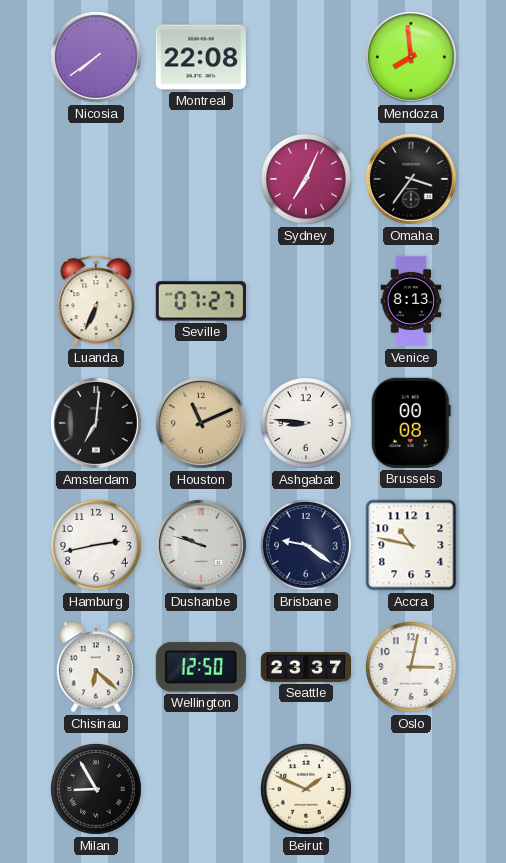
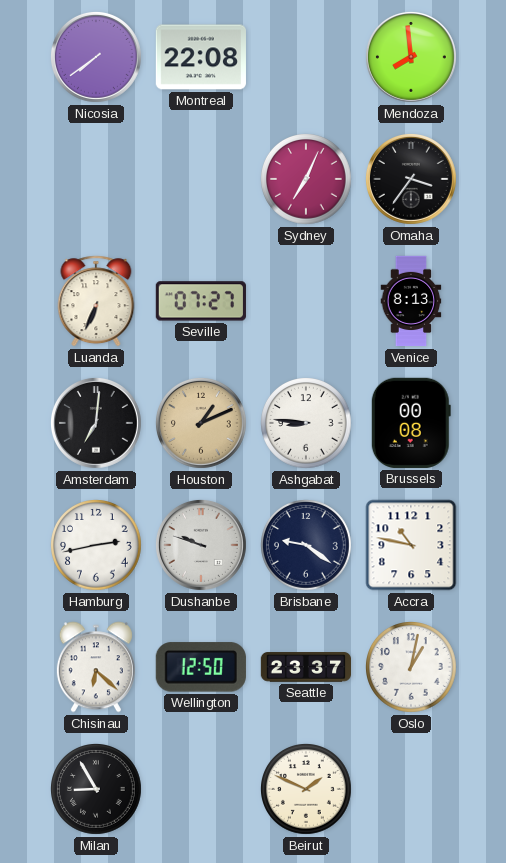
Houston: 11:11 -> 1:11 (201, 423)
Oslo: 3:02 -> 1:02 (412, 668)
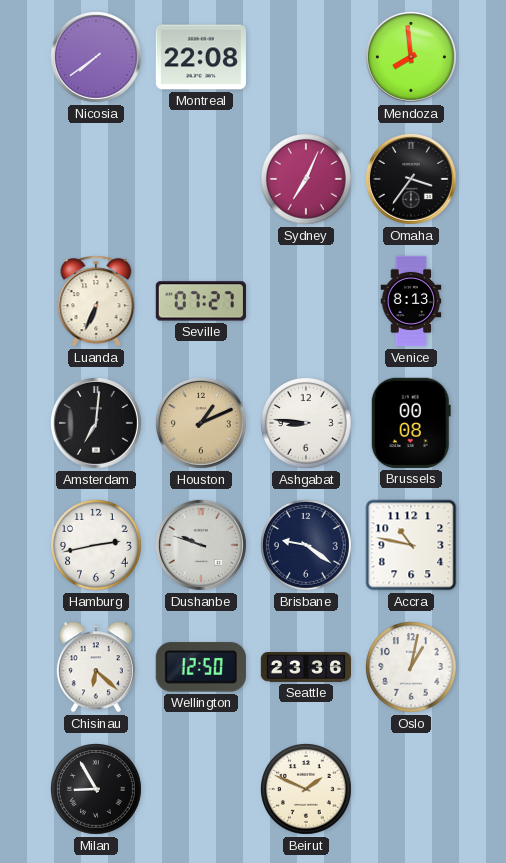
Seattle: 23:37 -> 23:36 (305, 667)
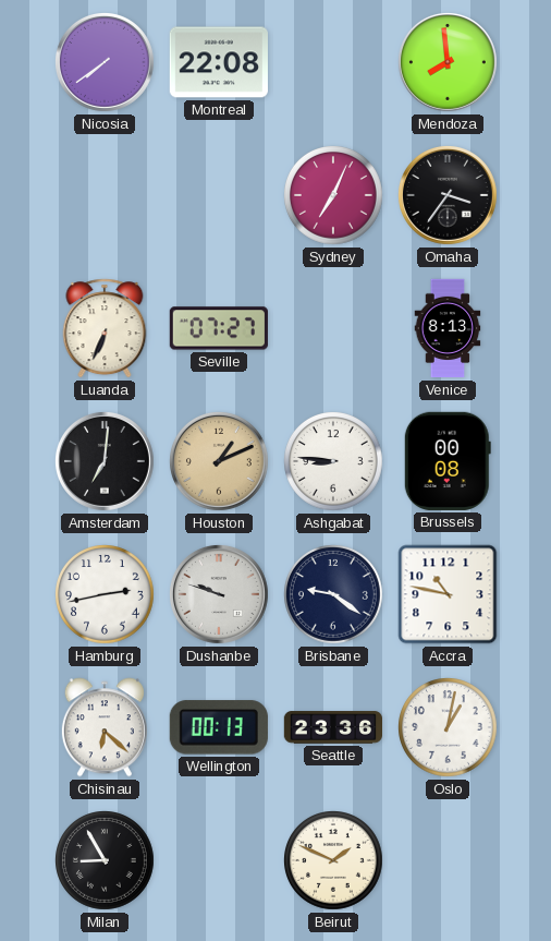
Wellington: 12:50 -> 00:13 (219, 727)
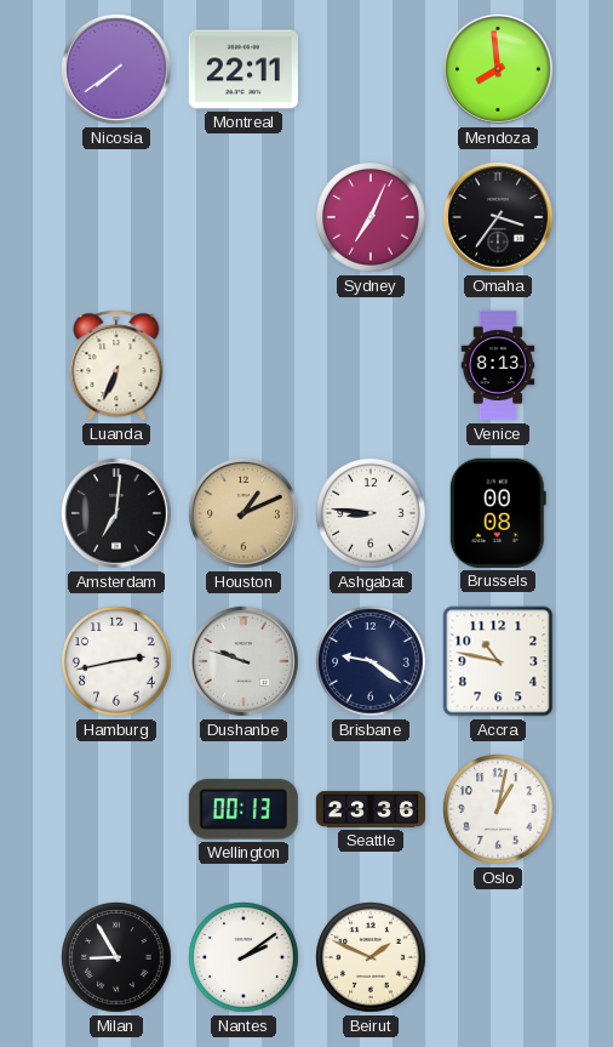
Montreal: 22:08 -> 22:11 (242, 69)
Seville: 07:27 -> none (219, 328)
Chisinau: 6:22 -> none (105, 727)
Nantes: none -> 2:09 (245, 958)
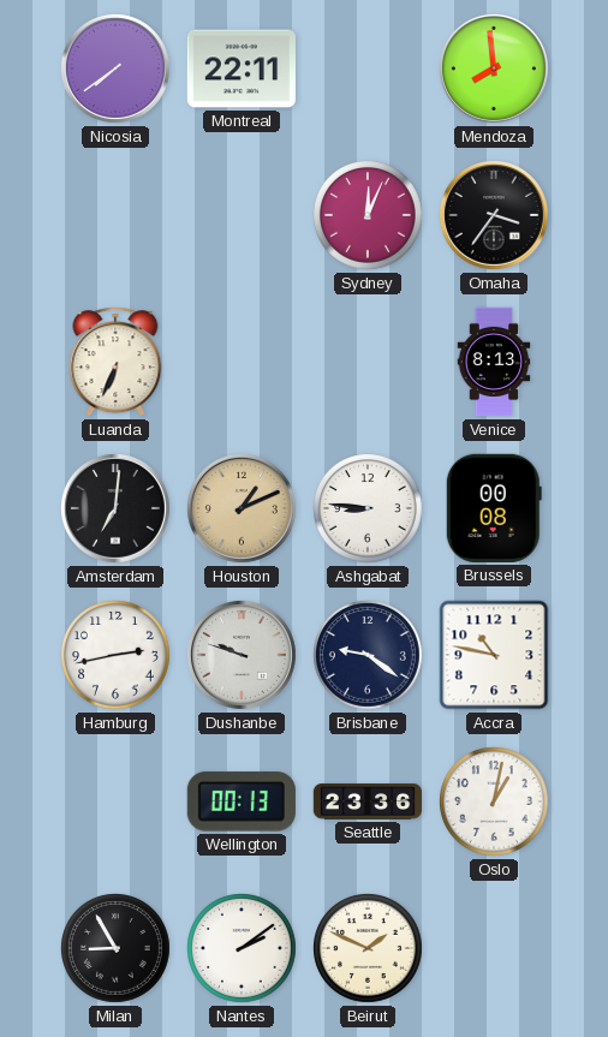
Sydney: 7:04 -> 12:04 (369, 216)
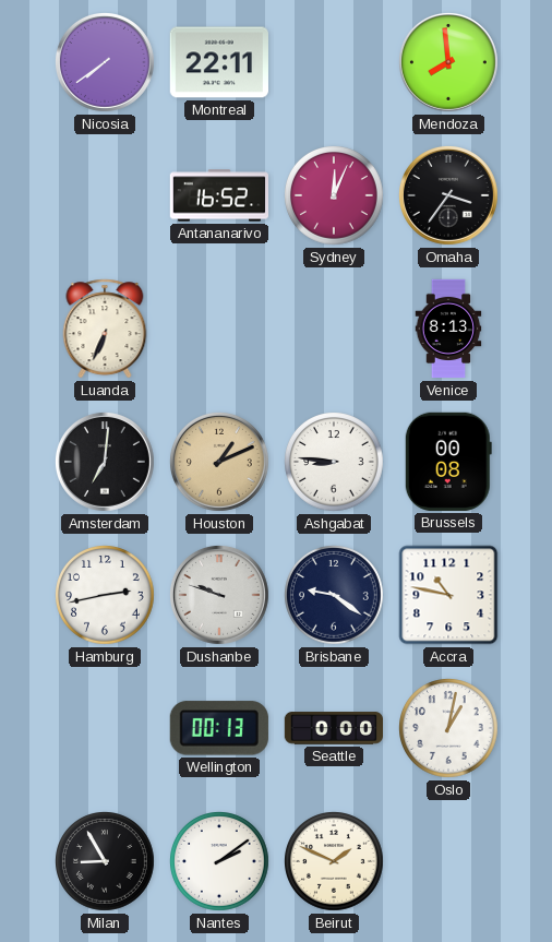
Antananarivo: none -> 16:52 (218, 195)
Seattle: 23:36 -> 0:00 (333, 728)
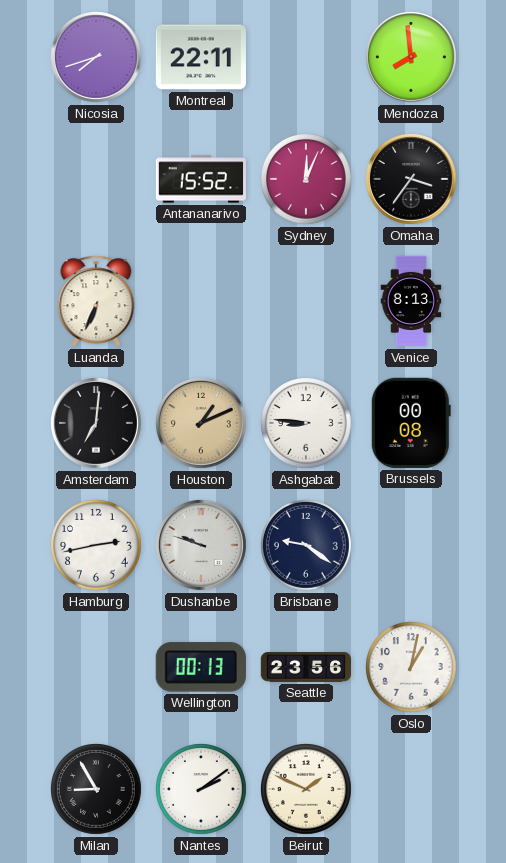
Nicosia: 7:39 -> 7:42 (96, 57)
Antananarivo: 16:52 -> 15:52 (200, 179)
Accra: 10:47 -> none (448, 595)
Seattle: 0:00 -> 23:56 (305, 667)
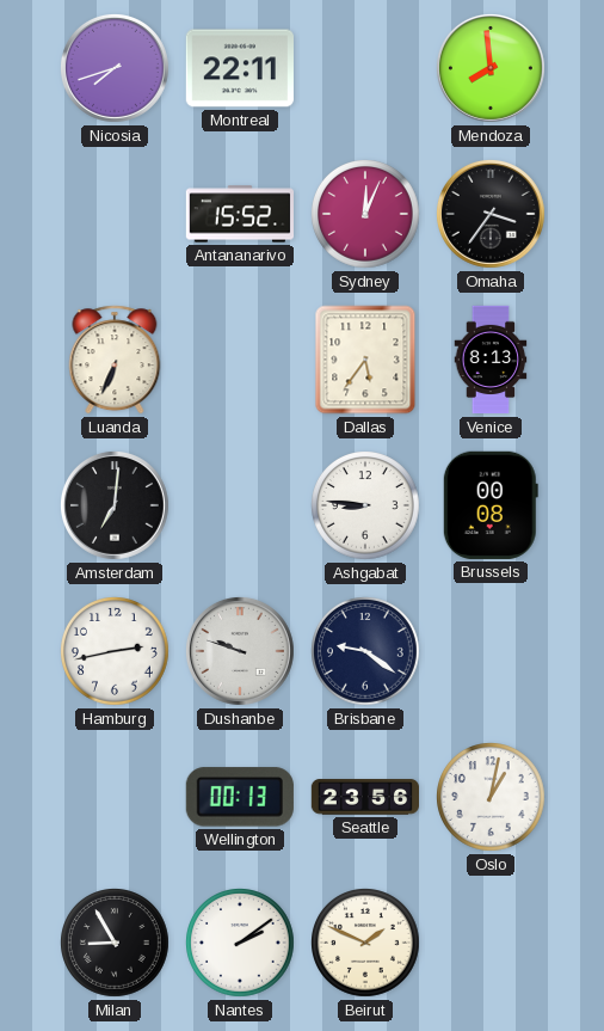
Dallas: none -> 5:36 (365, 360)
Houston: 1:11 -> none (201, 423)
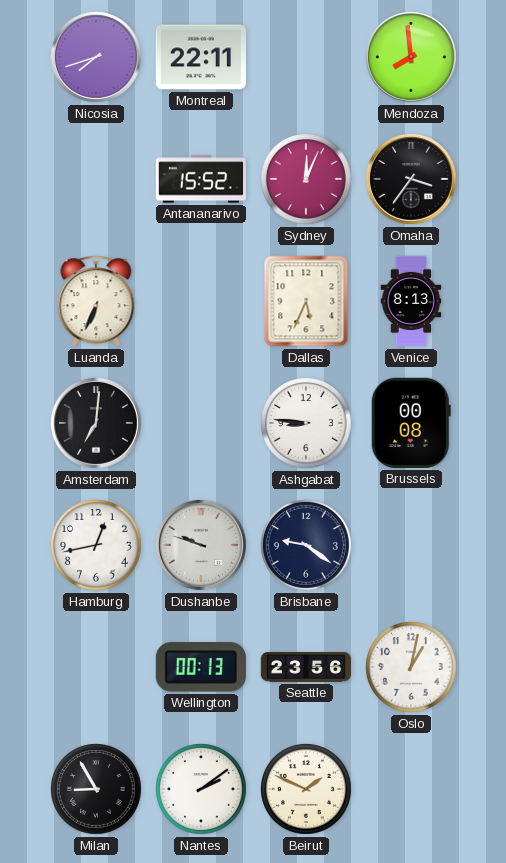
Dallas: 5:36 -> 5:34 (306, 301)
Hamburg: 2:43 -> 12:43 (97, 546)
